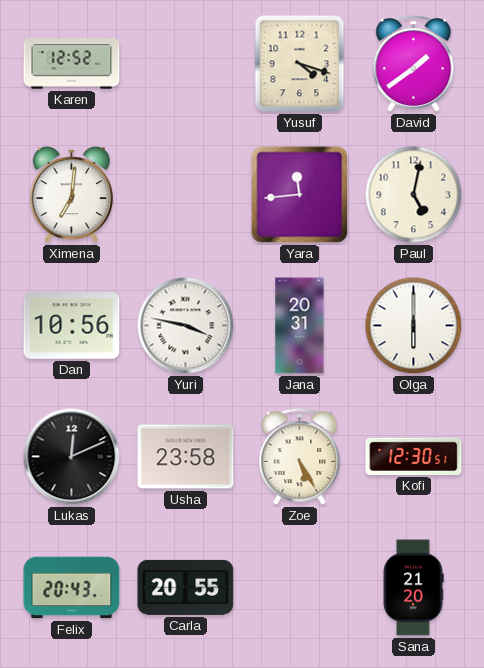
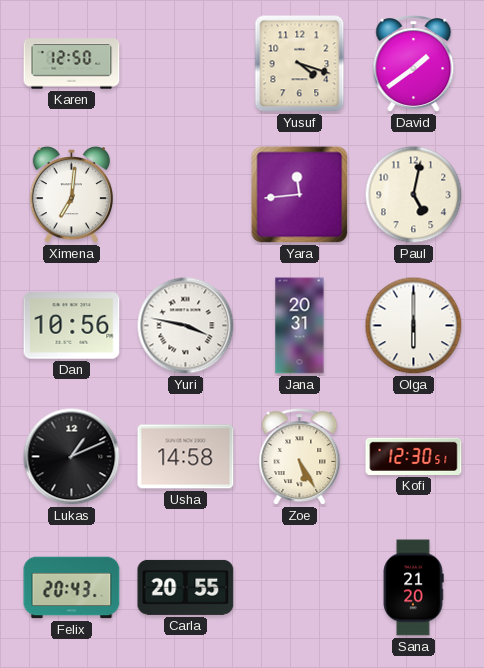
Karen: 12:52 -> 12:50 (72, 64)
Lukas: 12:11 -> 1:11 (72, 457)
Usha: 23:58 -> 14:58 (186, 457)
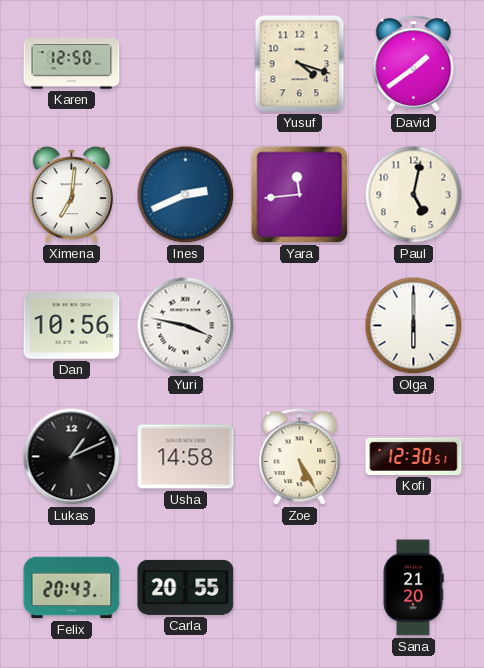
Ines: none -> 2:41 (186, 195)
Jana: 20:31 -> none (300, 326)
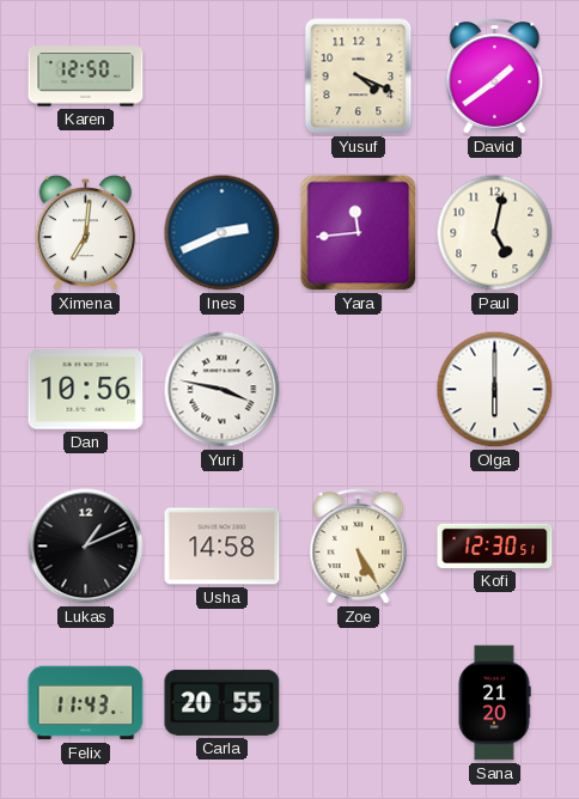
Yusuf: 4:18 -> 4:19 (359, 77)
Felix: 20:43 -> 11:43 (86, 703)
